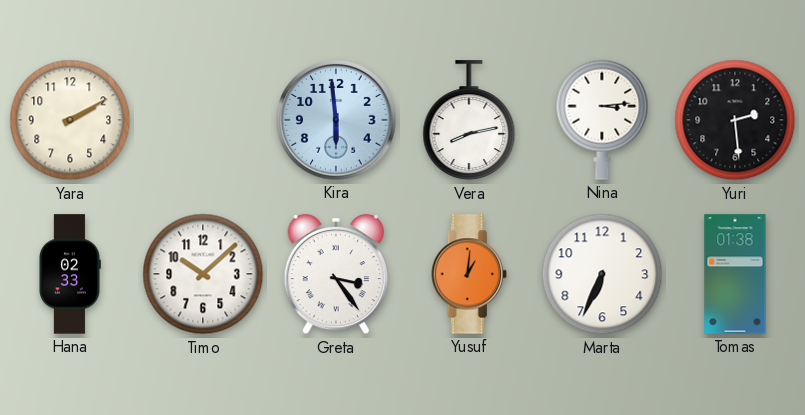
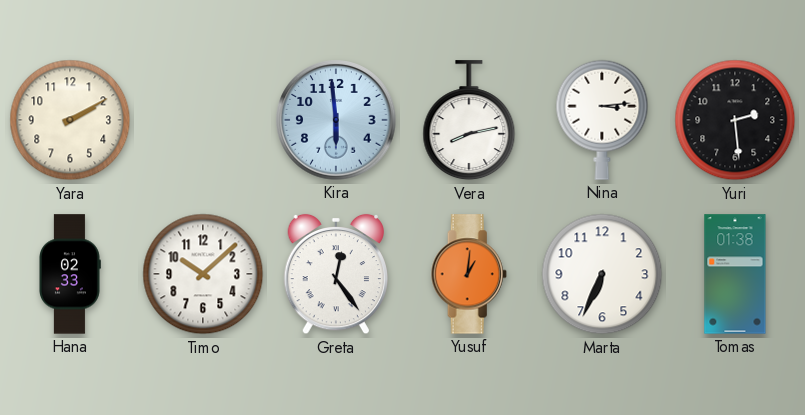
Greta: 3:24 -> 12:24 (335, 274)
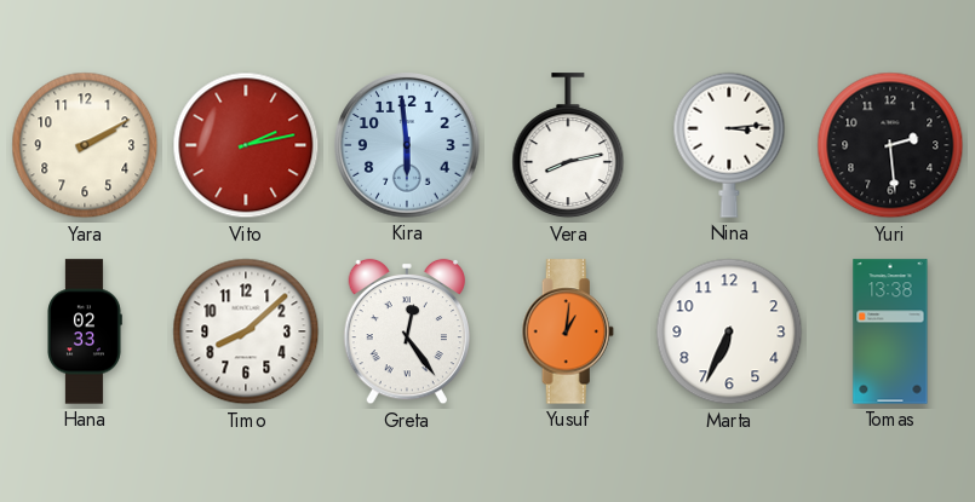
Vito: none -> 2:13 (246, 145)
Timo: 10:08 -> 8:08 (246, 331)
Tomas: 01:38 -> 13:38 (890, 331)
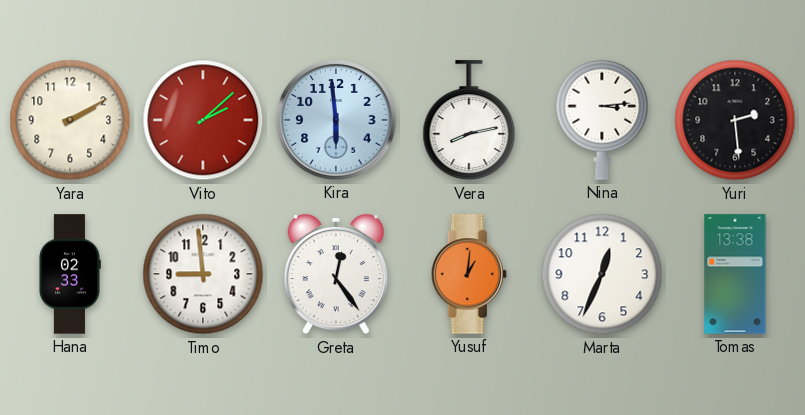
Vito: 2:13 -> 2:08 (203, 120)
Timo: 8:08 -> 8:59 (203, 274)
Marta: 6:34 -> 12:34 (602, 274)
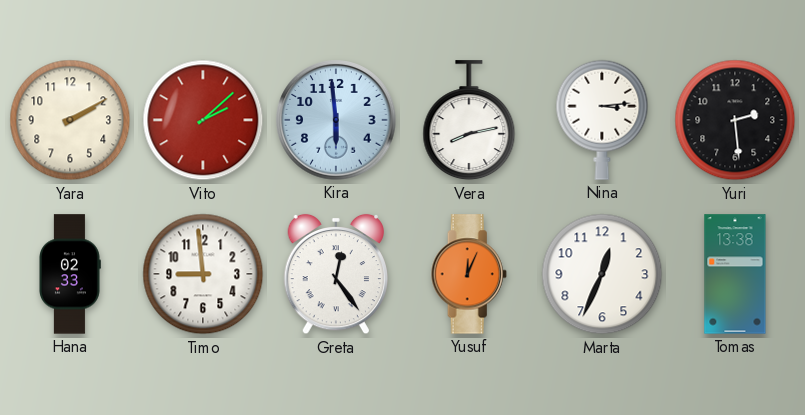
Yusuf: 1:01 -> 12:04 (469, 274)
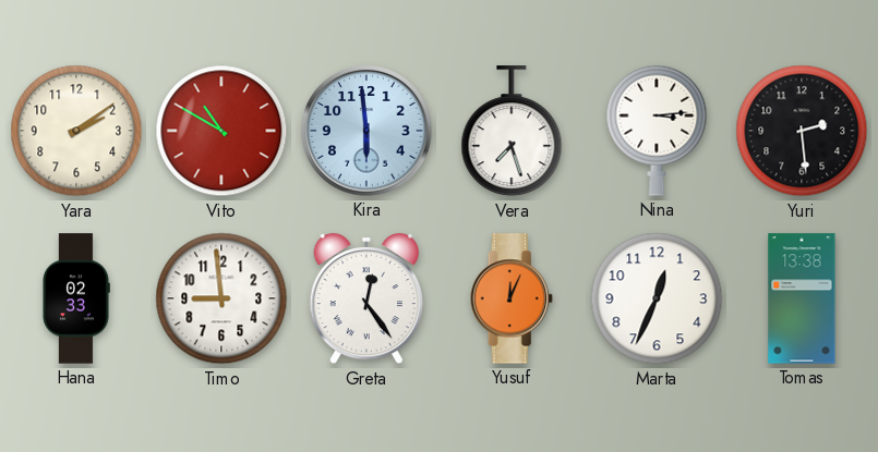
Yara: 2:10 -> 2:09 (76, 131)
Vito: 2:08 -> 10:50 (221, 131)
Vera: 8:13 -> 7:27 (512, 132)
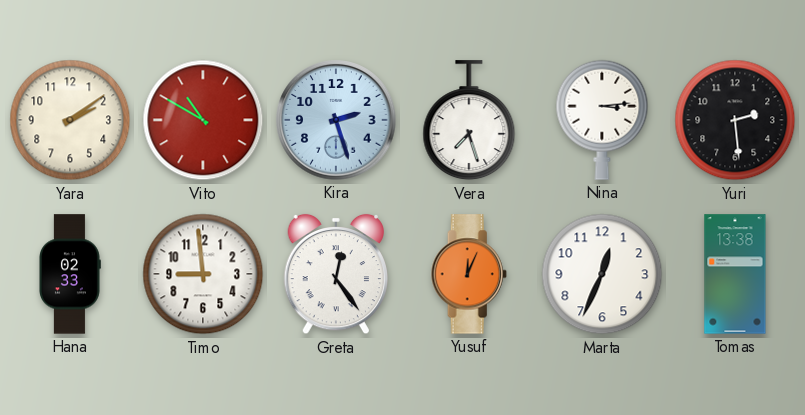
Kira: 5:59 -> 2:27 (336, 120)
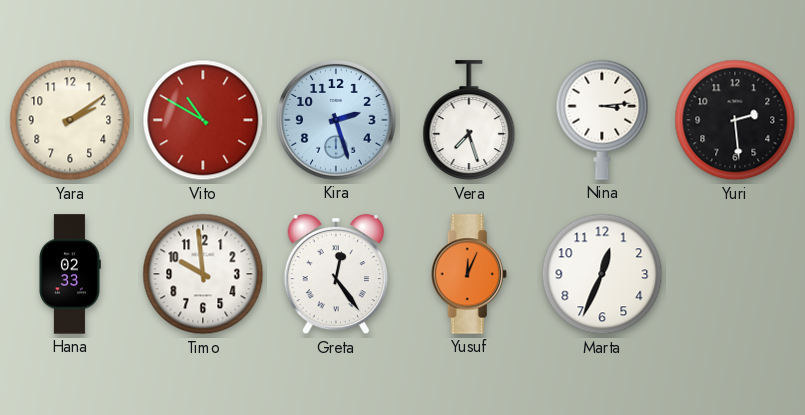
Timo: 8:59 -> 9:59 (203, 274)
Tomas: 13:38 -> none (735, 274)
